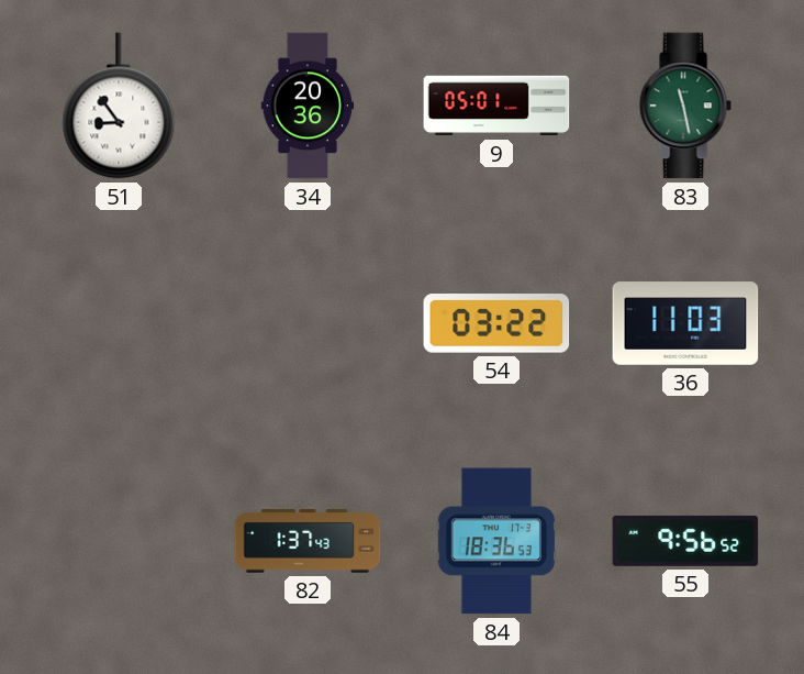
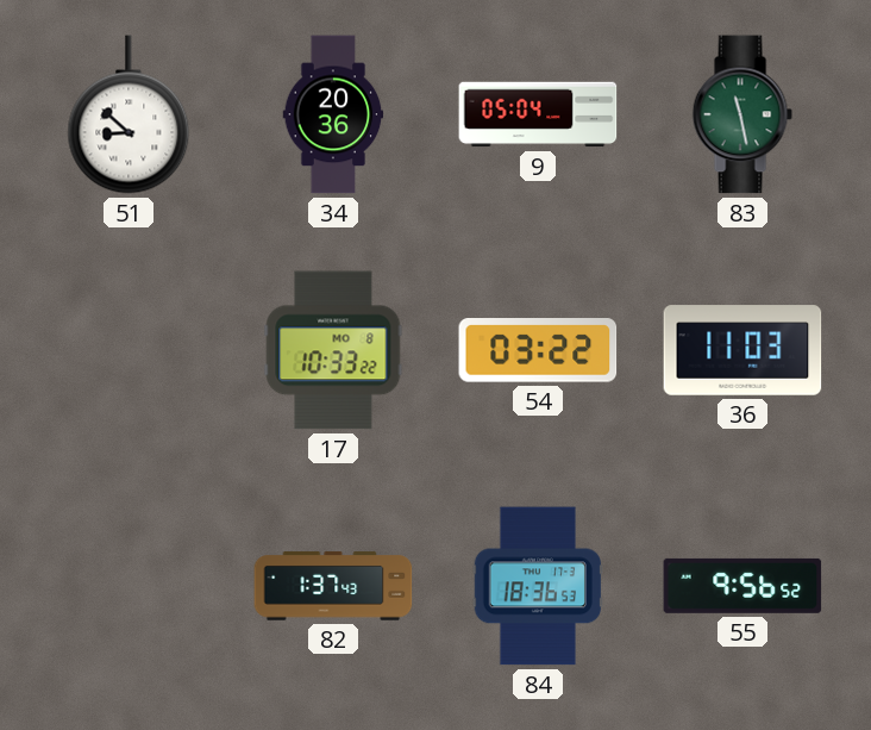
51: 8:54 -> 8:52 (129, 114)
9: 05:01 -> 05:04 (538, 114)
17: none -> 10:33 (333, 350)
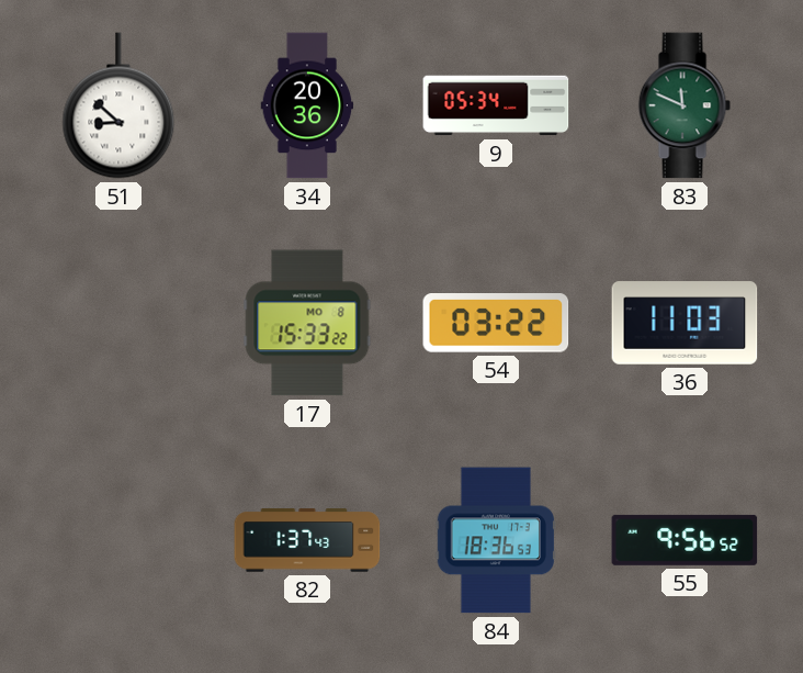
9: 05:04 -> 05:34 (496, 105)
83: 11:28 -> 11:49 (685, 105)
17: 10:33 -> 15:33 (307, 323)
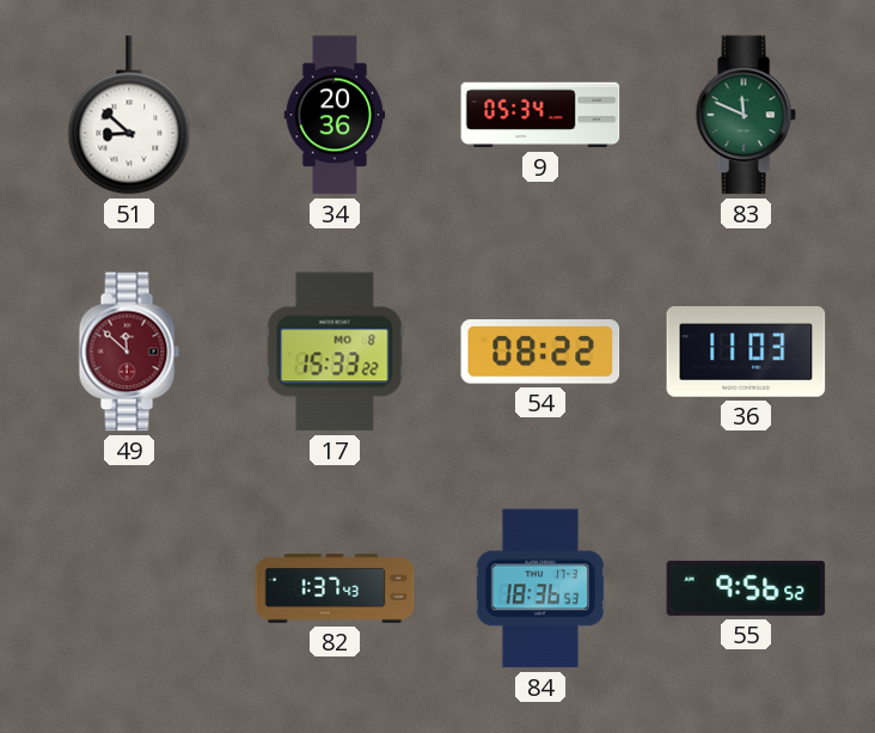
49: none -> 11:52 (129, 352)
54: 03:22 -> 08:22 (540, 352)
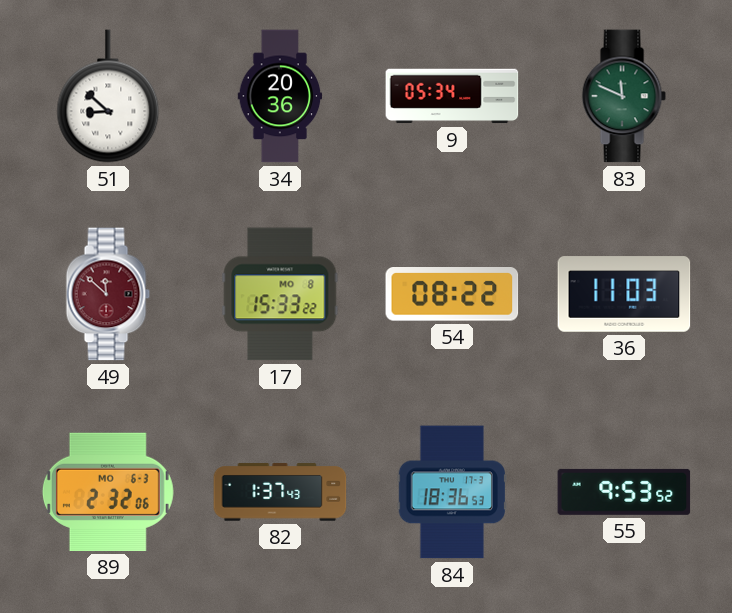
89: none -> 2:32 (108, 492)
55: 9:56 -> 9:53 (624, 492)
